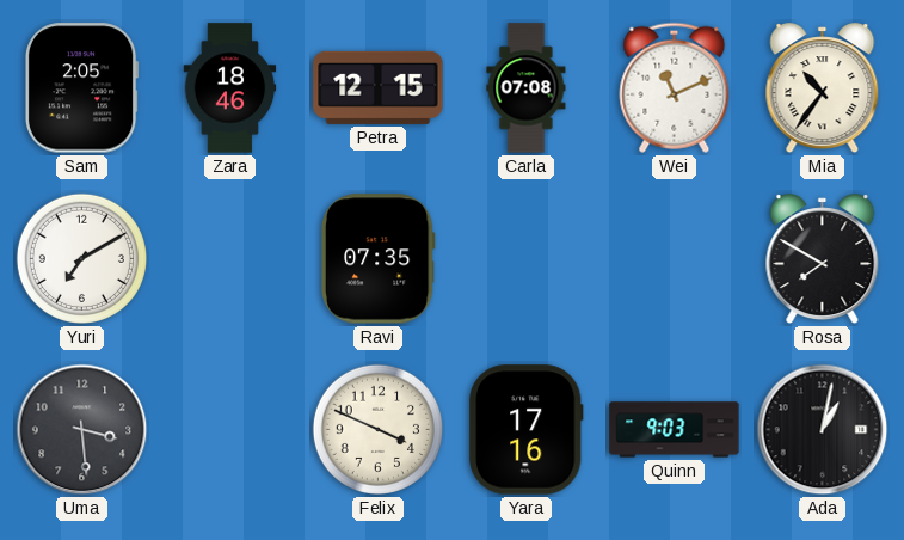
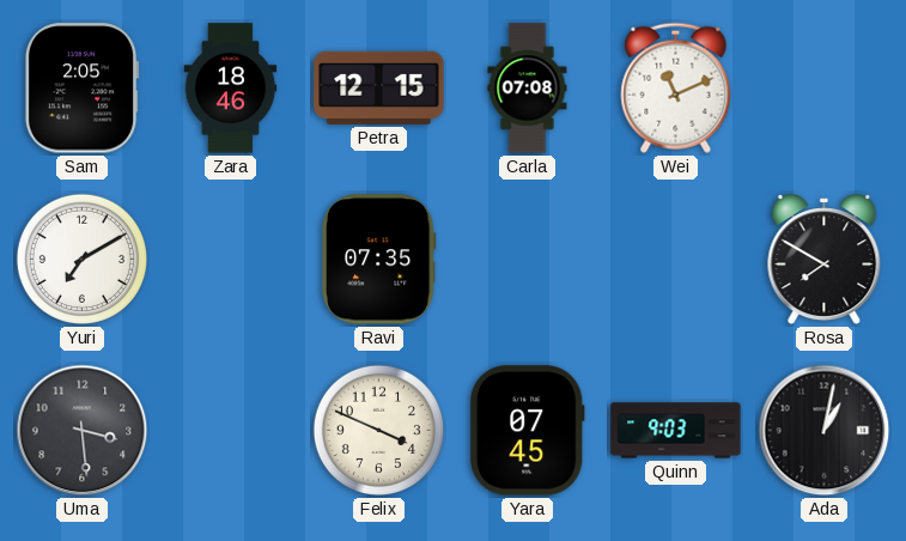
Mia: 10:36 -> none (823, 88)
Yara: 17:16 -> 07:45 (527, 431)
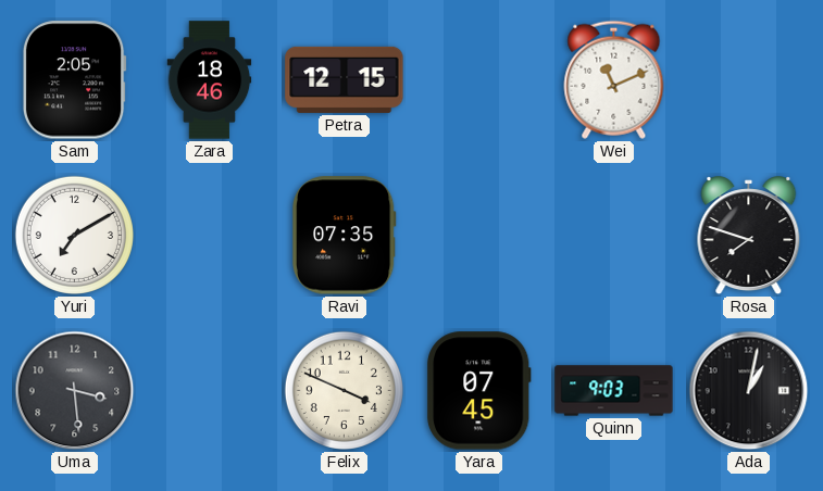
Carla: 07:08 -> none (528, 89)
Rosa: 7:50 -> 7:48 (749, 236)
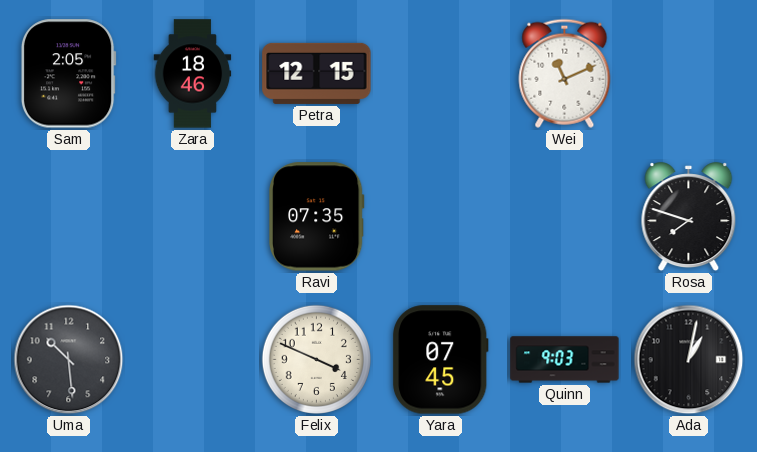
Yuri: 7:10 -> none (74, 235)
Uma: 3:29 -> 10:29 (69, 360)
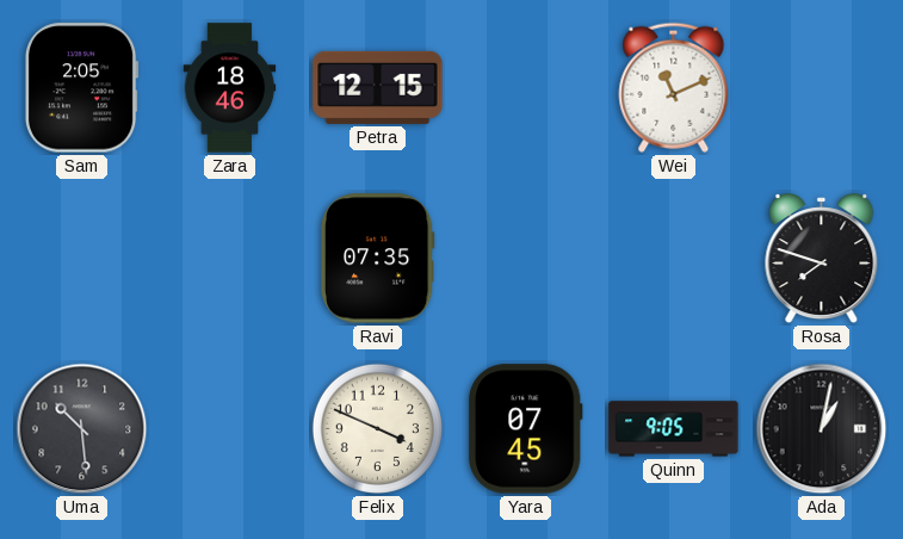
Quinn: 9:03 -> 9:05 (674, 429)
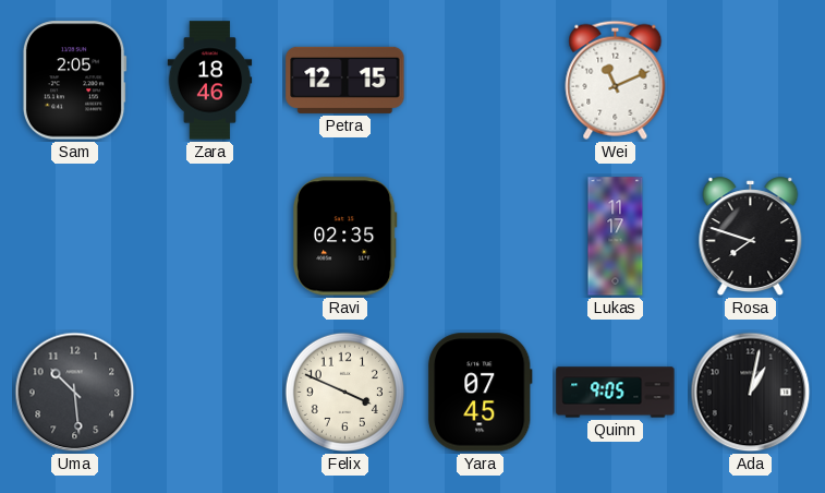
Ravi: 07:35 -> 02:35 (344, 237)
Lukas: none -> 11:17 (616, 237)
